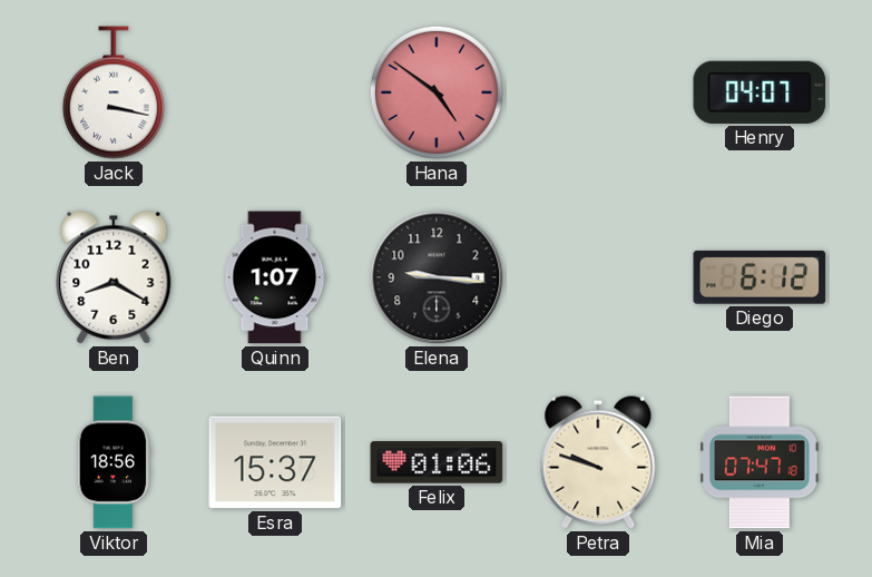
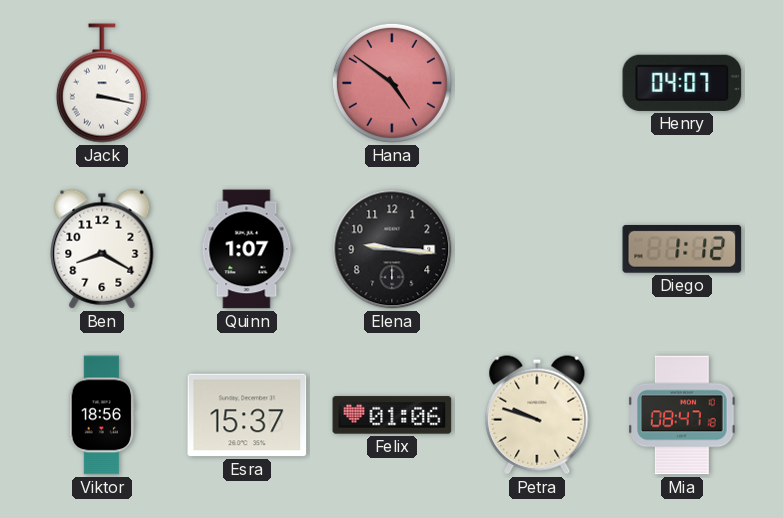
Diego: 6:12 -> 1:12 (682, 249)
Mia: 07:47 -> 08:47 (682, 415)
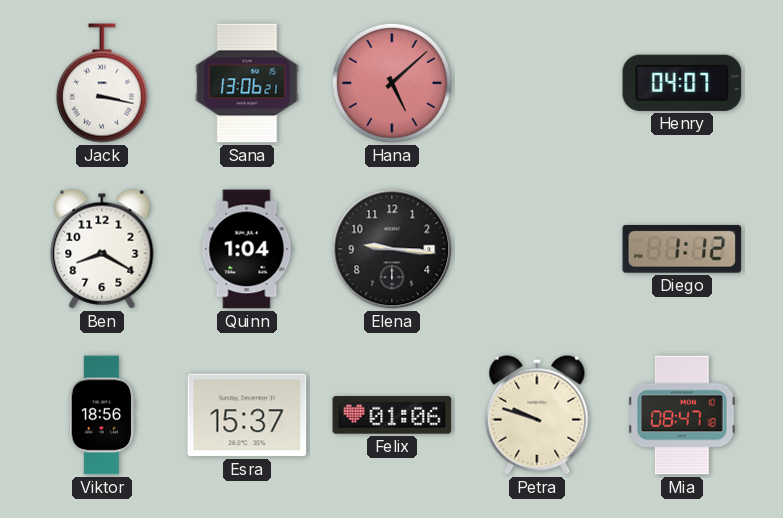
Sana: none -> 13:06 (247, 83)
Hana: 4:51 -> 5:08 (392, 83)
Quinn: 1:07 -> 1:04 (247, 249)
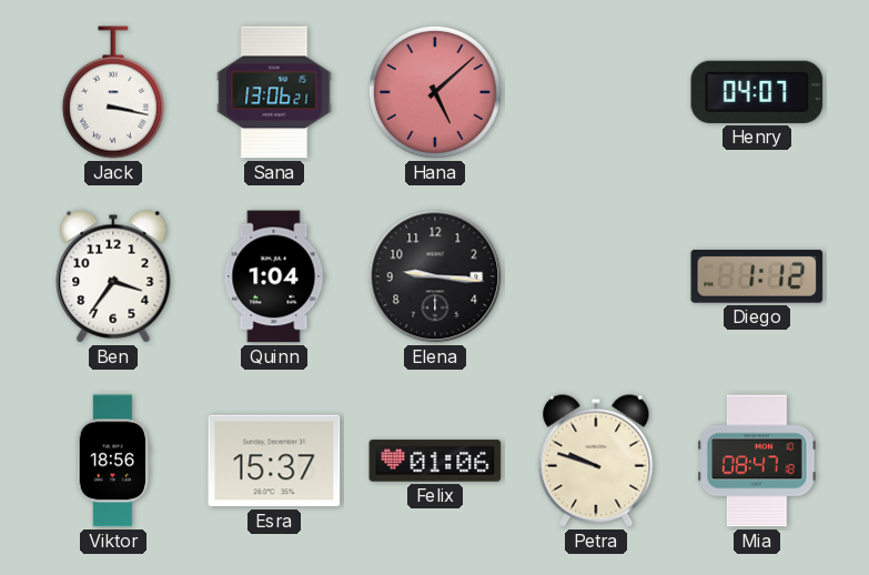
Ben: 8:20 -> 3:36 (113, 276)
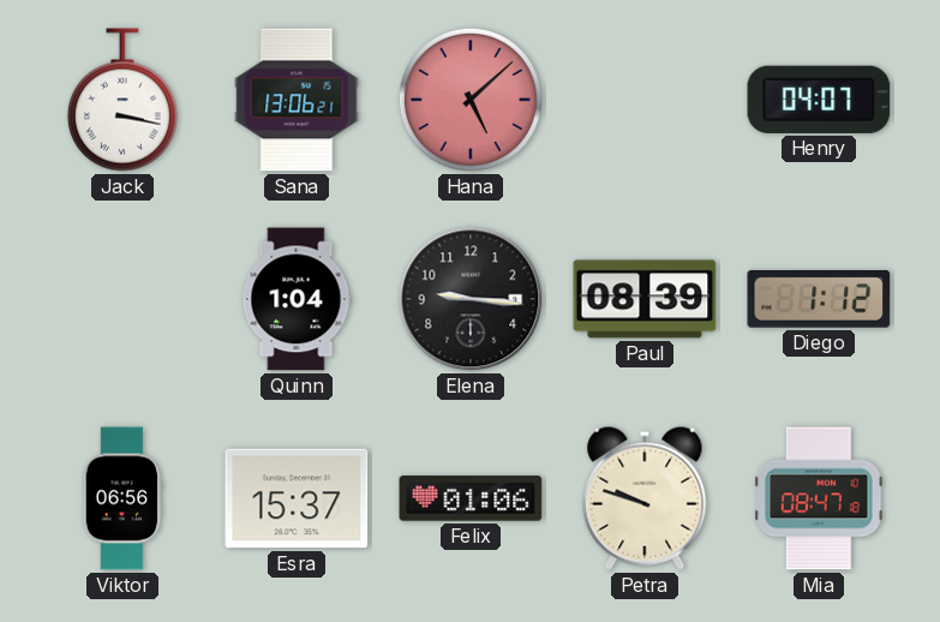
Ben: 3:36 -> none (113, 276)
Paul: none -> 08:39 (645, 299)
Viktor: 18:56 -> 06:56 (121, 498)
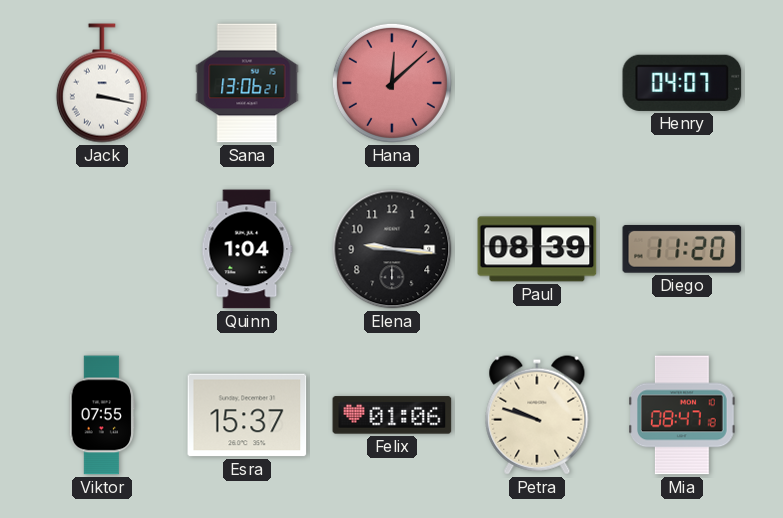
Hana: 5:08 -> 12:08 (392, 83)
Diego: 1:12 -> 11:20 (682, 249)
Viktor: 06:56 -> 07:55 (101, 415)
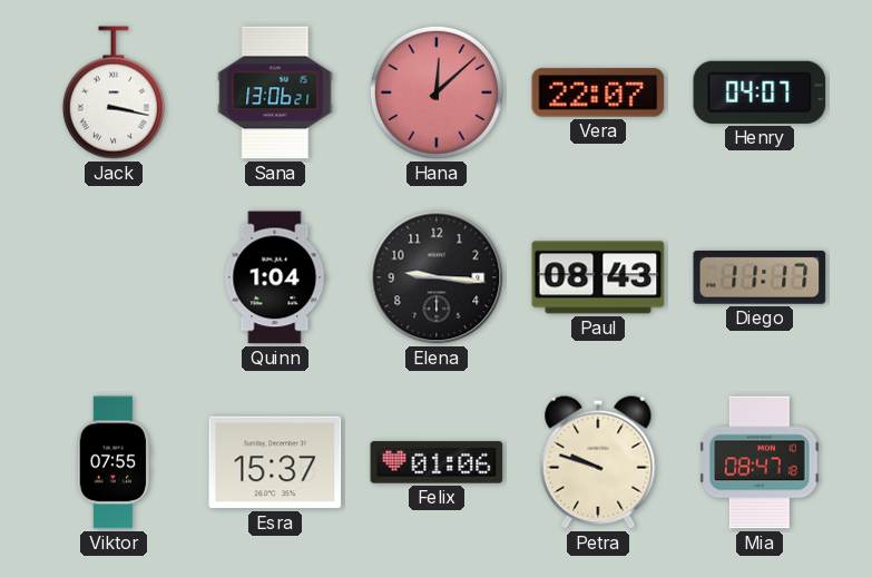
Vera: none -> 22:07 (598, 92)
Paul: 08:39 -> 08:43 (598, 277)
Diego: 11:20 -> 11:17 (760, 277)
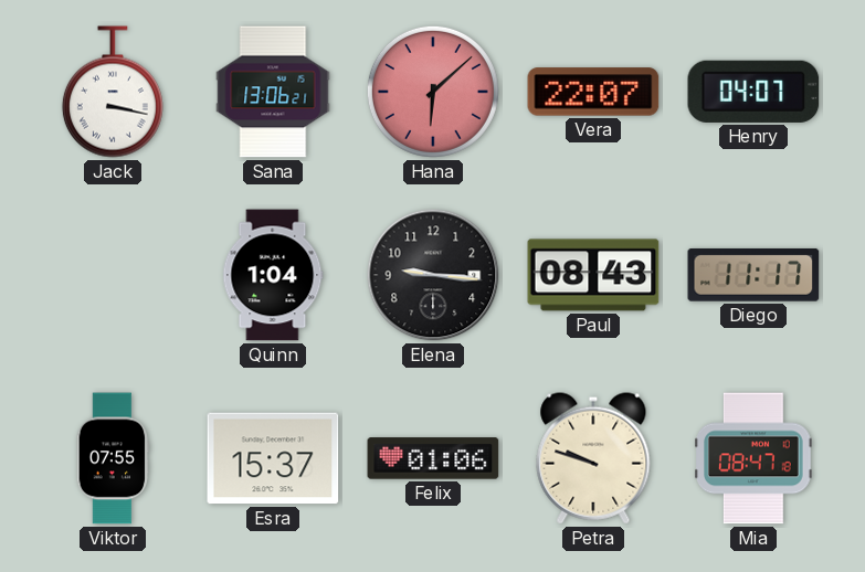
Hana: 12:08 -> 6:08 (433, 92)
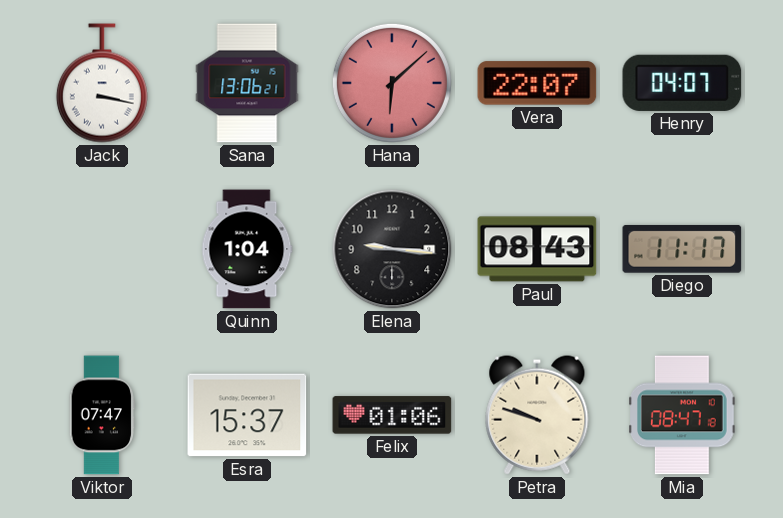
Viktor: 07:55 -> 07:47 (101, 415)
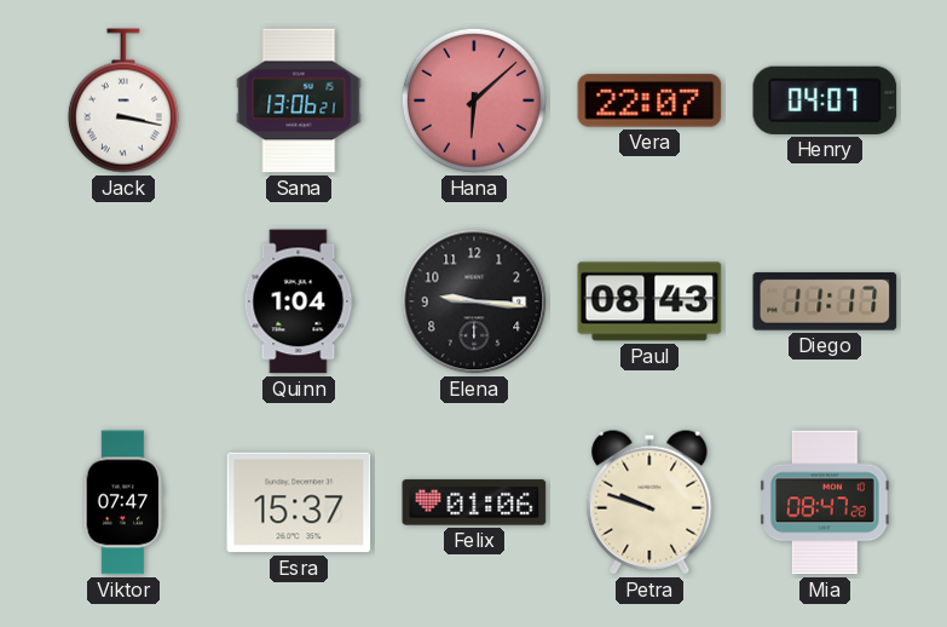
Mia: 08:47:18 -> 08:47:28 (825, 502)
